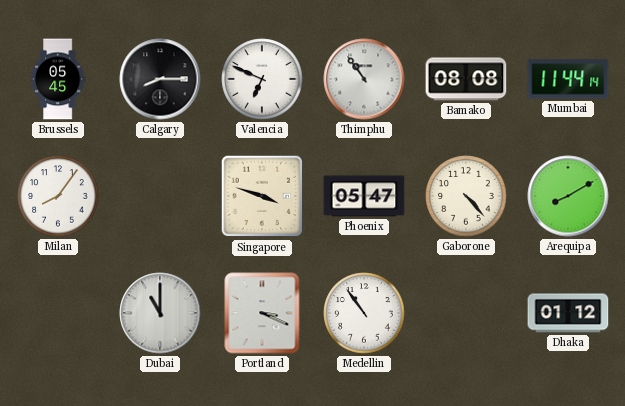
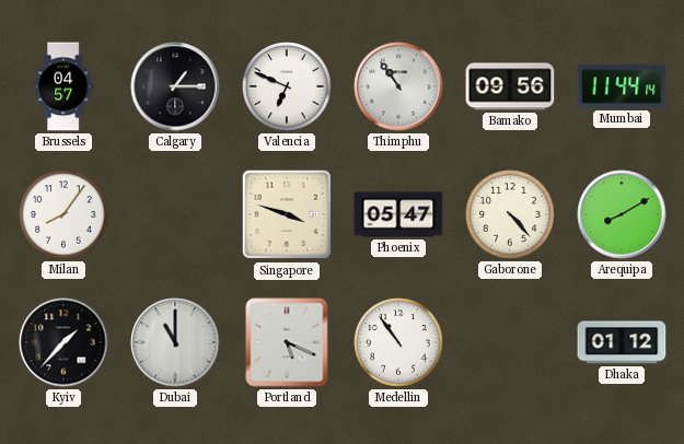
Brussels: 05:45 -> 04:57 (63, 86)
Calgary: 8:15 -> 1:15 (175, 86)
Bamako: 08:08 -> 09:56 (510, 86)
Kyiv: none -> 1:37 (63, 342)
Portland: 3:19 -> 5:19 (287, 342)
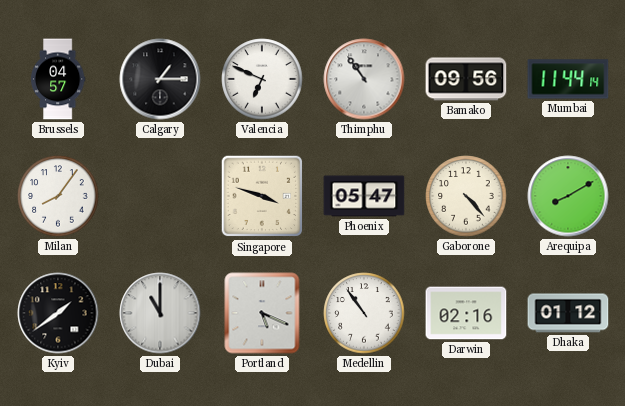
Kyiv: 1:37 -> 1:39 (58, 313)
Darwin: none -> 02:16 (466, 313)
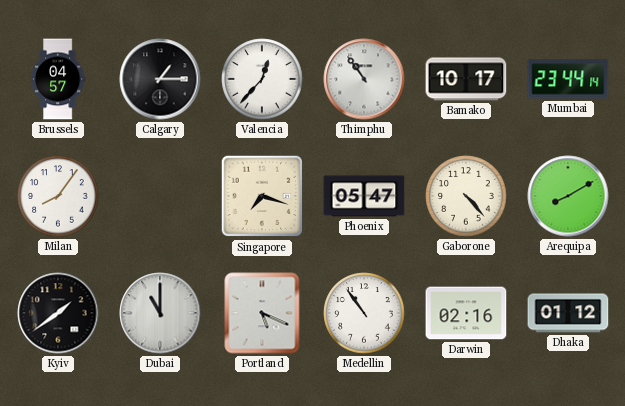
Valencia: 6:49 -> 12:37 (262, 79)
Bamako: 09:56 -> 10:17 (466, 79)
Mumbai: 11:44 -> 23:44 (568, 79)
Singapore: 3:48 -> 7:18 (262, 196)
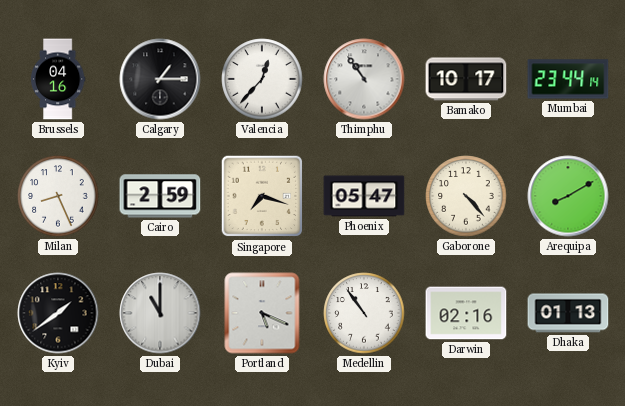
Brussels: 04:57 -> 04:16 (58, 79)
Milan: 8:06 -> 8:26 (58, 196)
Cairo: none -> 2:59 (160, 196)
Dhaka: 01:12 -> 01:13 (568, 313)
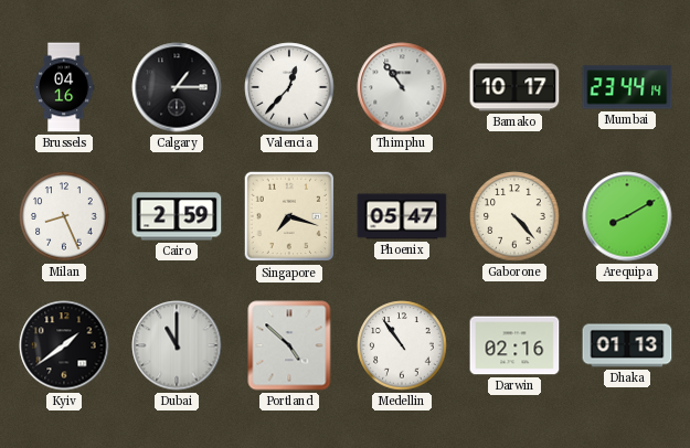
Portland: 5:19 -> 4:52 (289, 345)
